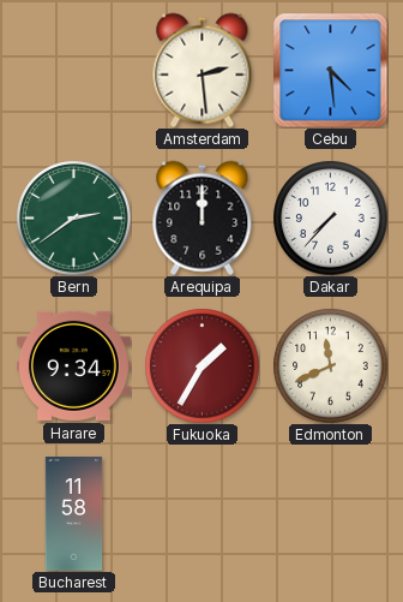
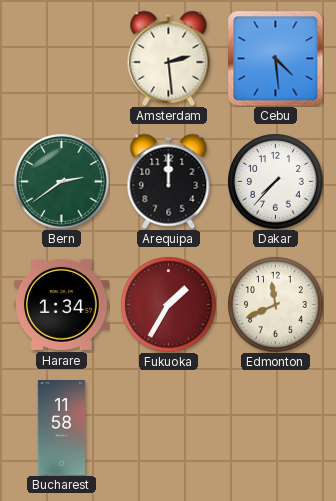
Harare: 9:34 -> 1:34 (61, 304)
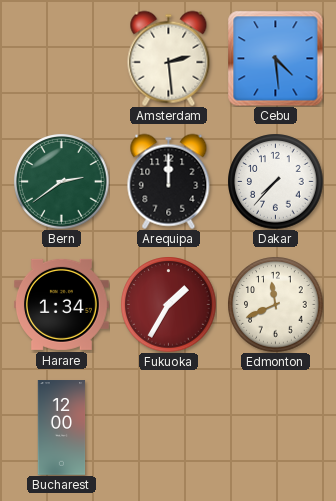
Bucharest: 11:58 -> 12:00 (62, 428)
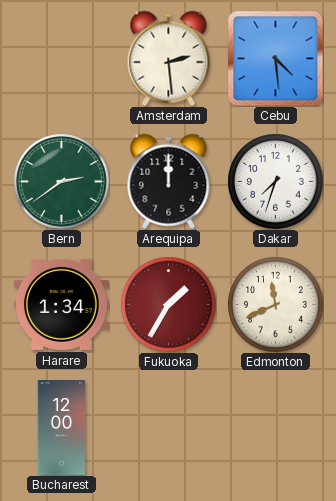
Dakar: 7:37 -> 7:33 (275, 181)
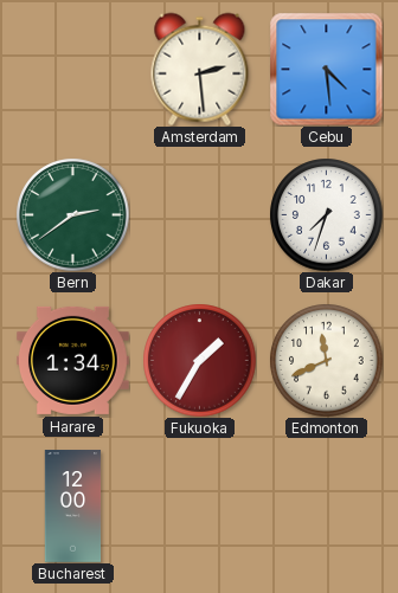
Arequipa: 12:00 -> none (169, 181)
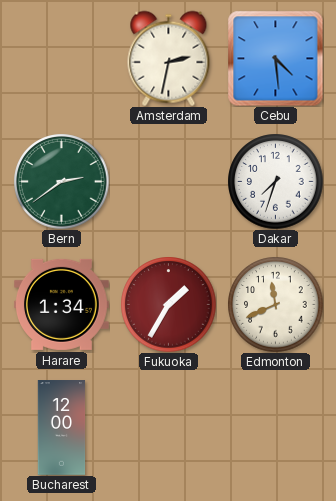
Amsterdam: 2:29 -> 2:32 (169, 58)
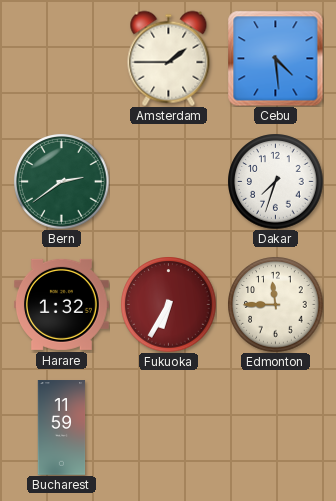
Amsterdam: 2:32 -> 1:45 (169, 58)
Harare: 1:34 -> 1:32 (61, 304)
Fukuoka: 1:35 -> 6:35 (168, 304)
Edmonton: 11:41 -> 11:45 (275, 304)
Bucharest: 12:00 -> 11:59 (62, 428)
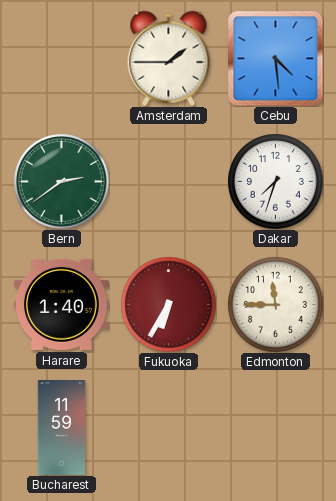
Harare: 1:32 -> 1:40 (61, 304)
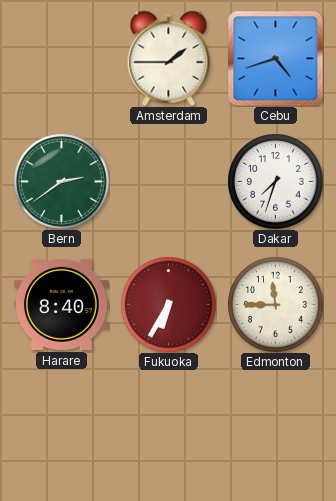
Cebu: 4:29 -> 4:42 (275, 58)
Harare: 1:40 -> 8:40 (61, 304)
Bucharest: 11:59 -> none (62, 428)
